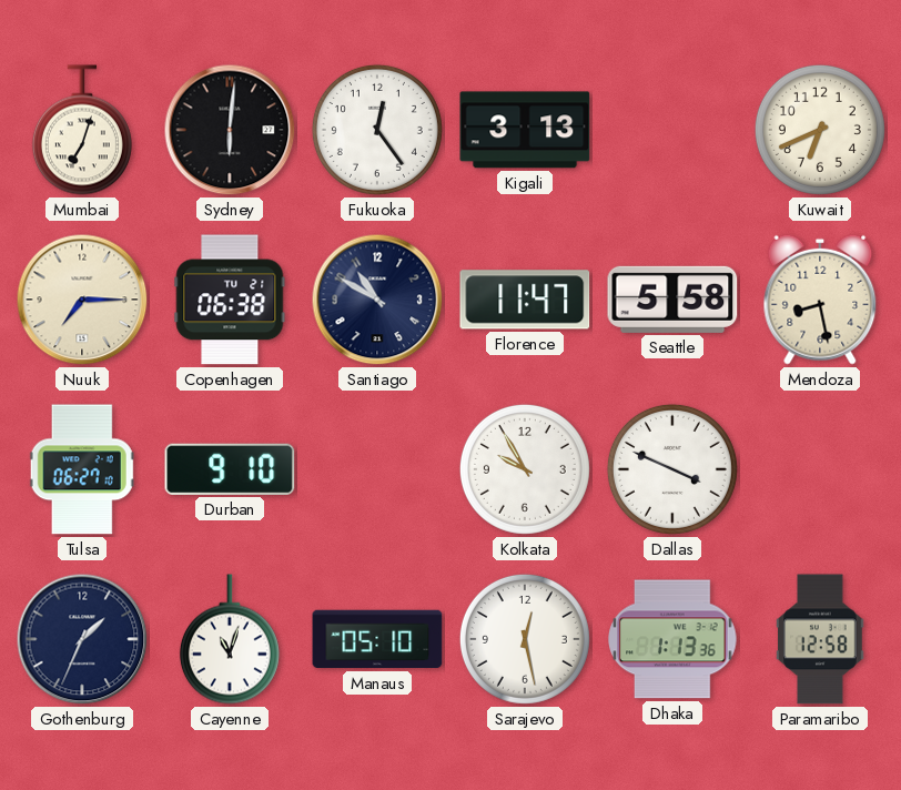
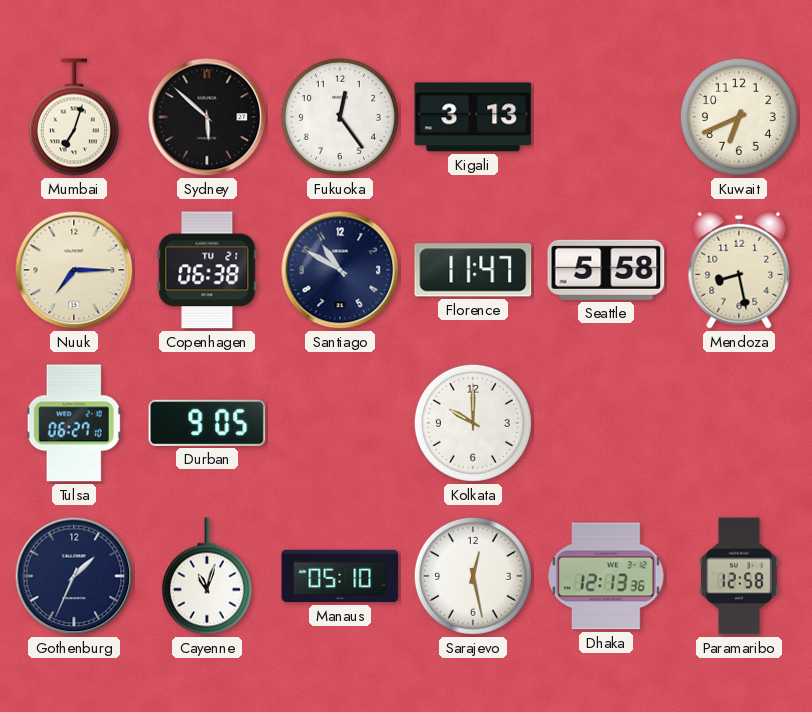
Sydney: 6:01 -> 5:52 (207, 117)
Durban: 9:10 -> 9:05 (207, 423)
Kolkata: 9:55 -> 10:00 (473, 423)
Dallas: 3:49 -> none (672, 469)
Dhaka: 1:13 -> 12:13 (606, 576)
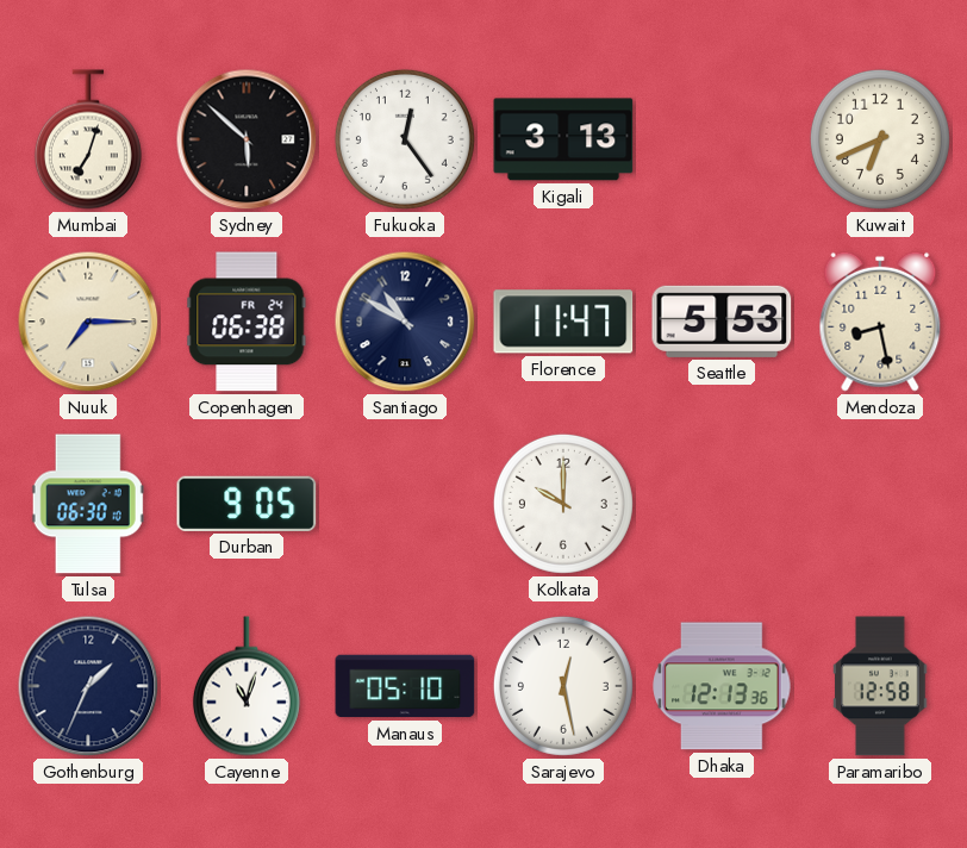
Copenhagen date: TU 21 -> FR 24 (247, 322)
Seattle: 5:58 -> 5:53 (722, 322)
Tulsa: 06:27 -> 06:30 (88, 504)
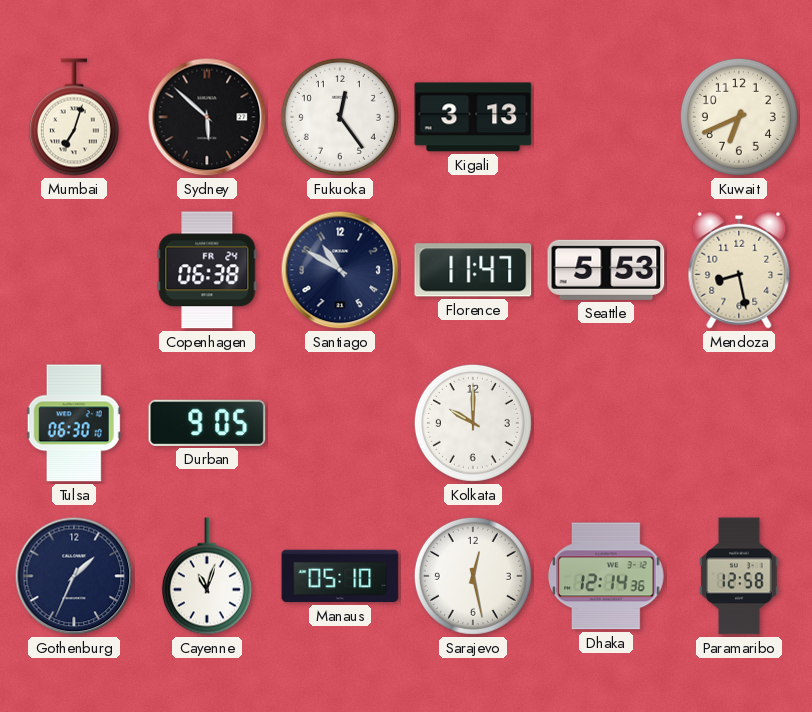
Nuuk: 7:15 -> none (88, 322)
Dhaka: 12:13 -> 12:14 (606, 576)
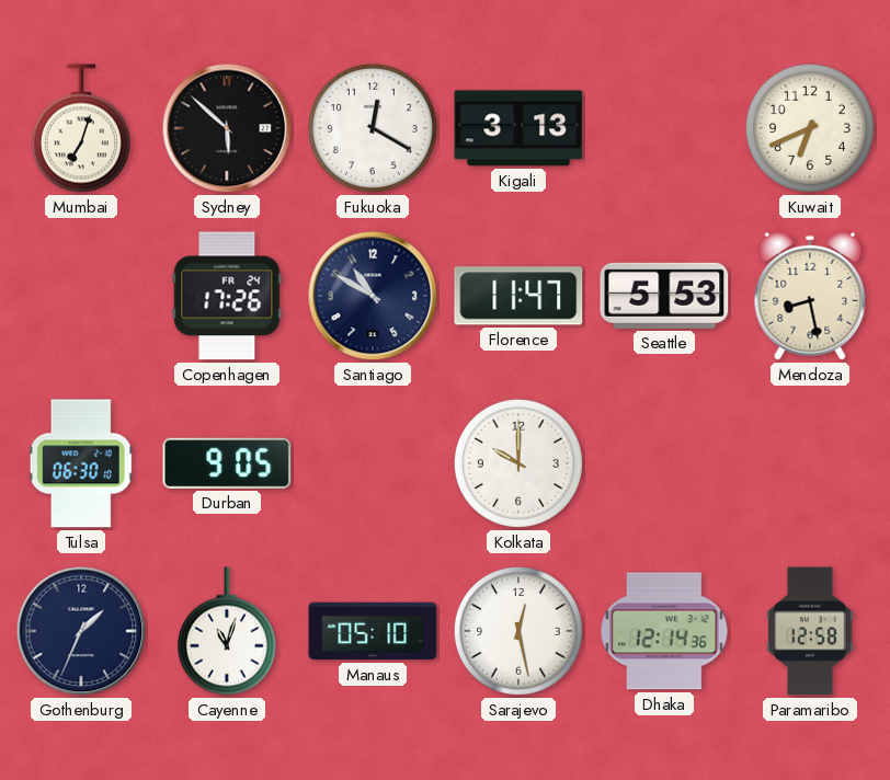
Fukuoka: 12:24 -> 12:20 (373, 128)
Copenhagen: 06:38 -> 17:26 (227, 296)
